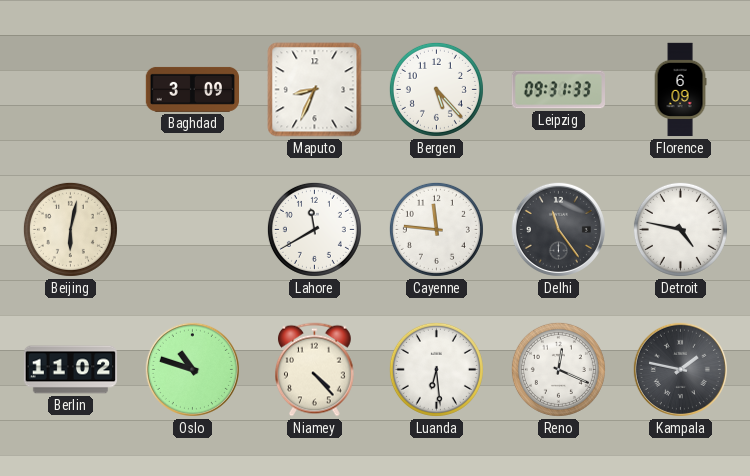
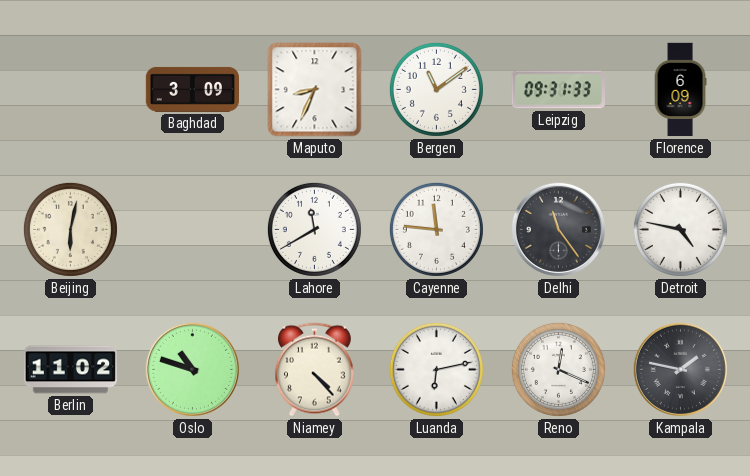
Bergen: 5:23 -> 11:09 (436, 89)
Luanda: 6:29 -> 6:13 (436, 369)
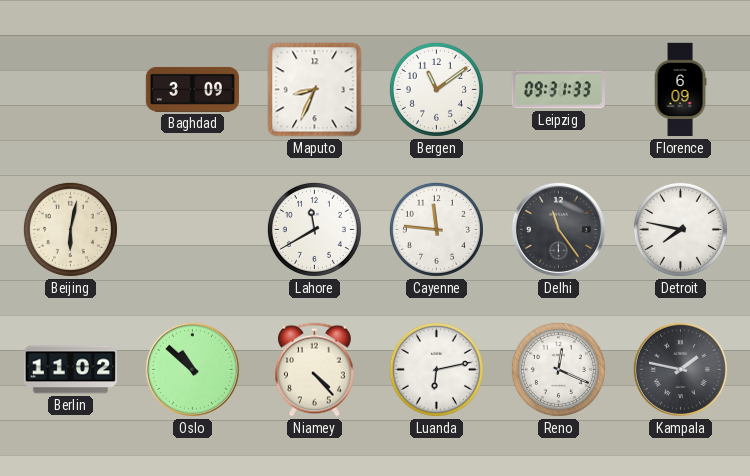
Detroit: 4:47 -> 7:47 (680, 229)
Oslo: 10:48 -> 10:52 (192, 369)
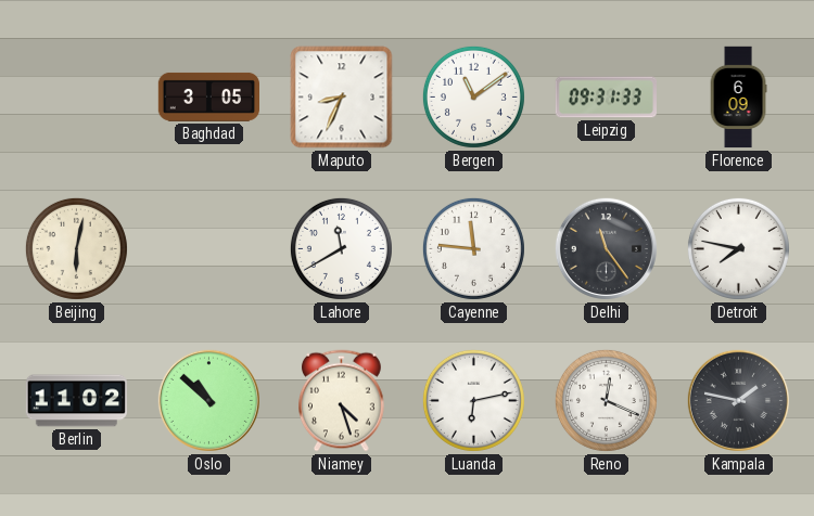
Baghdad: 3:09 -> 3:05 (208, 96)
Niamey: 4:23 -> 4:27 (342, 401)
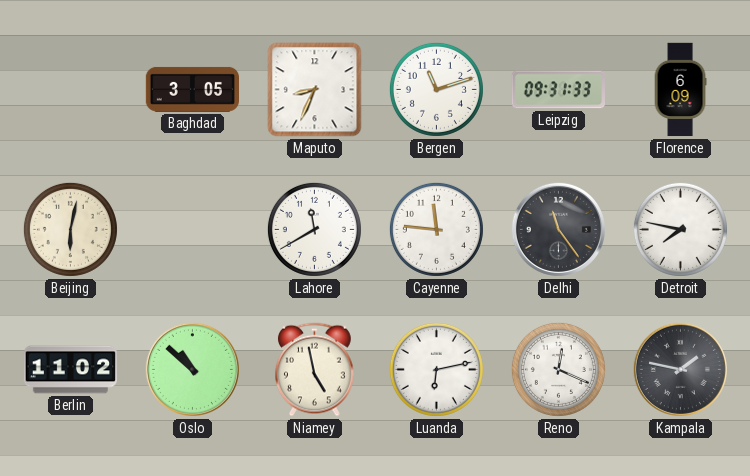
Bergen: 11:09 -> 11:12 (436, 89)
Niamey: 4:27 -> 4:58 (315, 370)
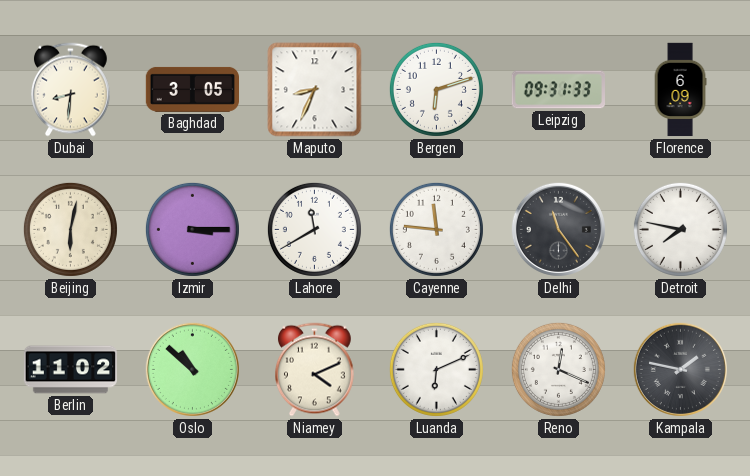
Dubai: none -> 8:31 (71, 90)
Bergen: 11:12 -> 6:12 (436, 89)
Izmir: none -> 3:15 (192, 229)
Niamey: 4:58 -> 4:11 (315, 370)
Luanda: 6:13 -> 6:11 (436, 369)
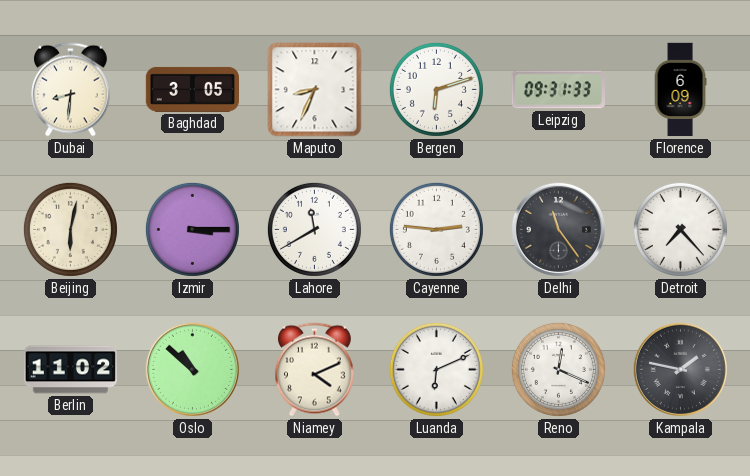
Cayenne: 11:46 -> 2:46 (436, 229)
Detroit: 7:47 -> 7:23 (680, 229)
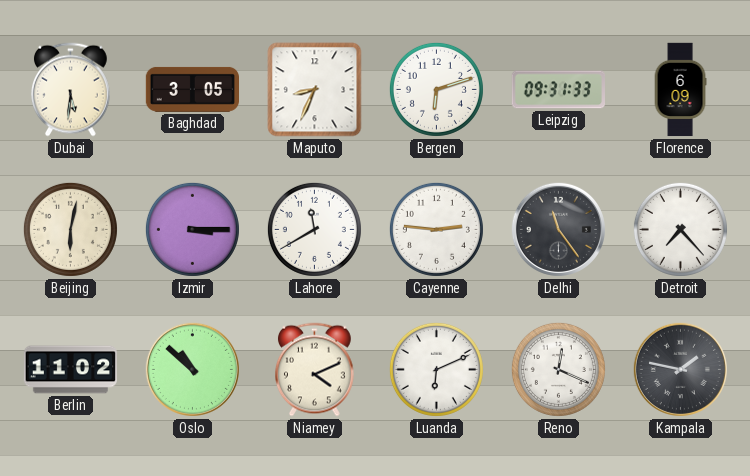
Dubai: 8:31 -> 5:31 (71, 90)
